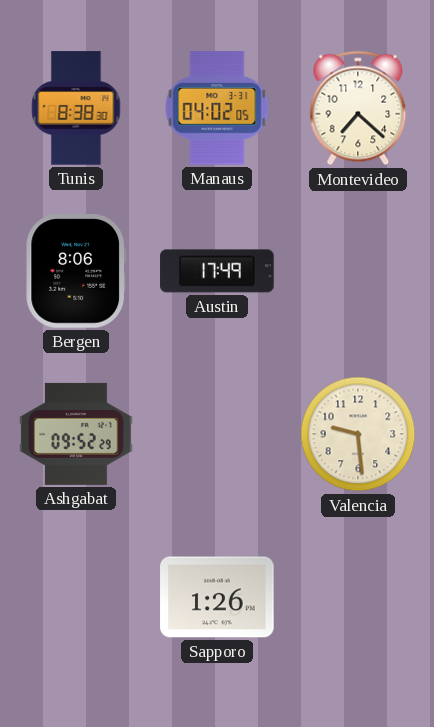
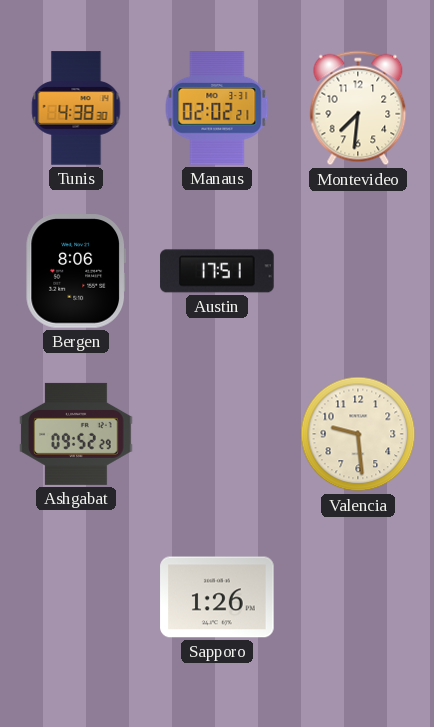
Tunis: 8:38 -> 4:38 (76, 108)
Manaus: 04:02 -> 02:02 (217, 108)
Montevideo: 7:22 -> 7:31 (358, 108)
Austin: 17:49 -> 17:51 (217, 271)
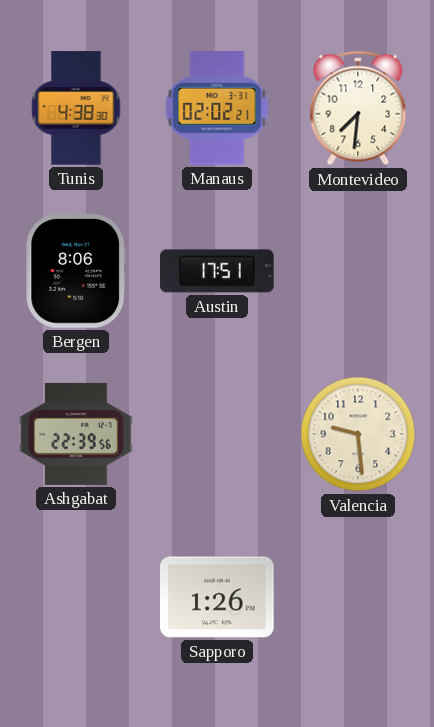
Ashgabat: 09:52 -> 22:39 (76, 434)
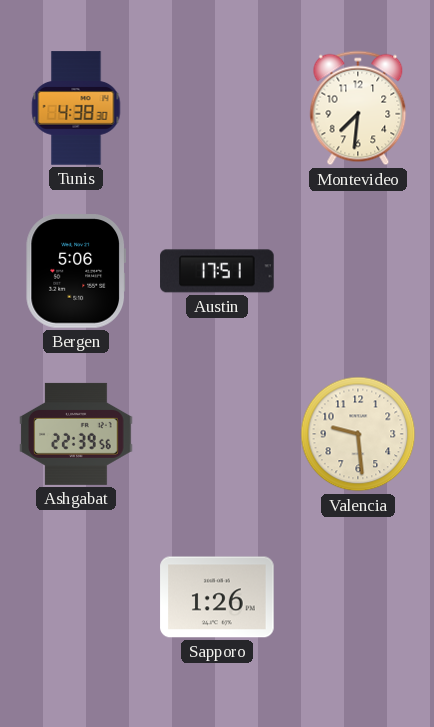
Manaus: 02:02 -> none (217, 108)
Bergen: 8:06 -> 5:06 (75, 271)
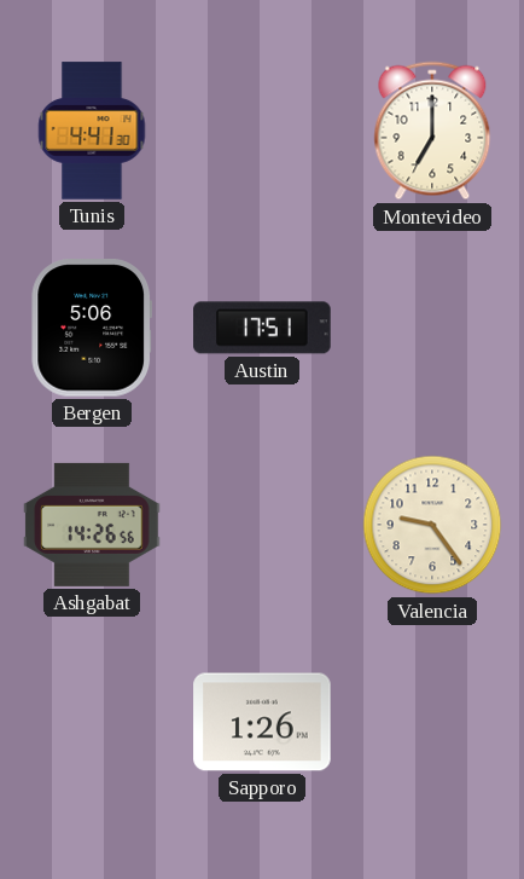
Tunis: 4:38 -> 4:41 (92, 131)
Montevideo: 7:31 -> 7:00 (432, 131)
Ashgabat: 22:39 -> 14:26 (92, 525)
Valencia: 9:29 -> 9:24 (432, 525)
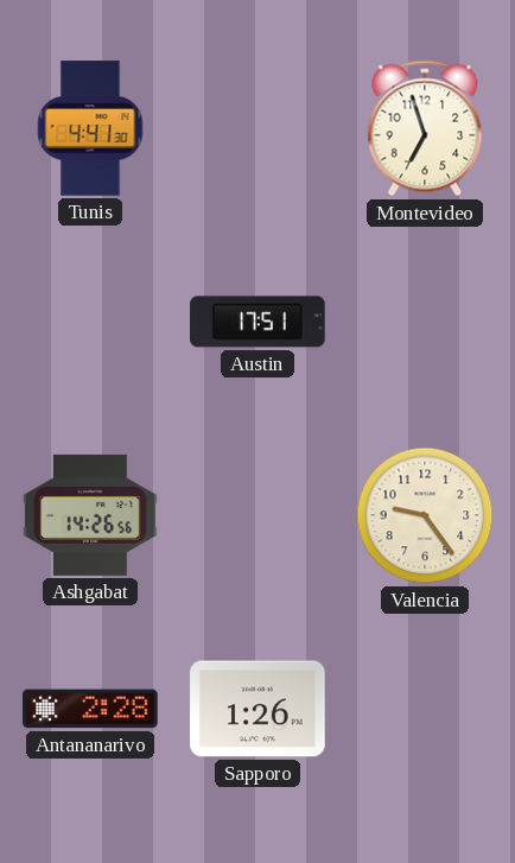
Montevideo: 7:00 -> 6:57 (425, 128)
Bergen: 5:06 -> none (91, 328)
Antananarivo: none -> 2:28 (90, 709)
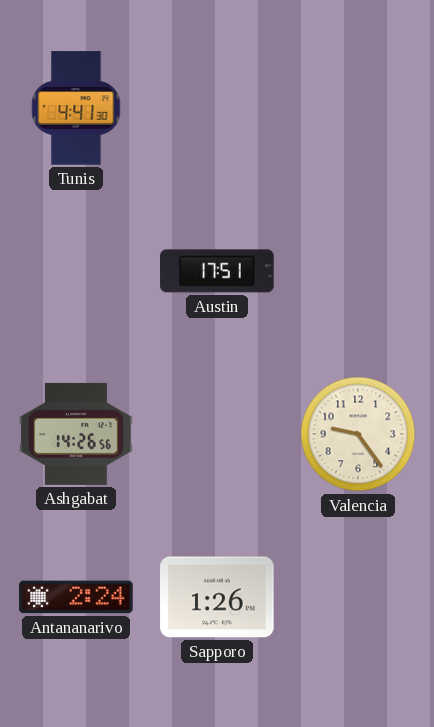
Montevideo: 6:57 -> none (425, 128)
Antananarivo: 2:28 -> 2:24 (76, 597)
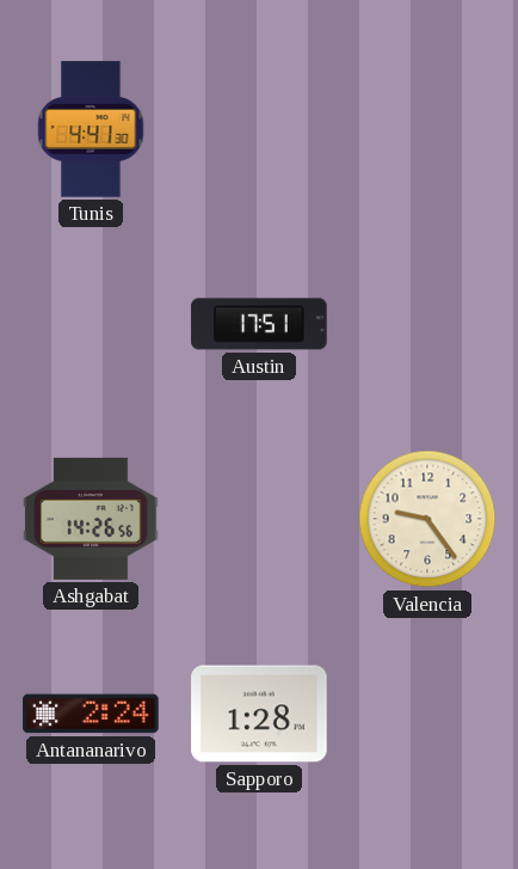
Sapporo: 1:26 -> 1:28 (259, 714)
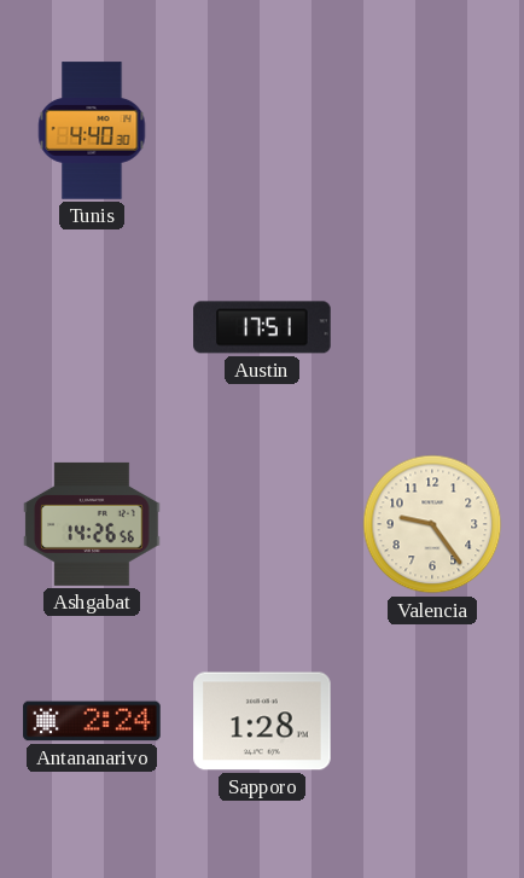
Tunis: 4:41 -> 4:40 (92, 130)
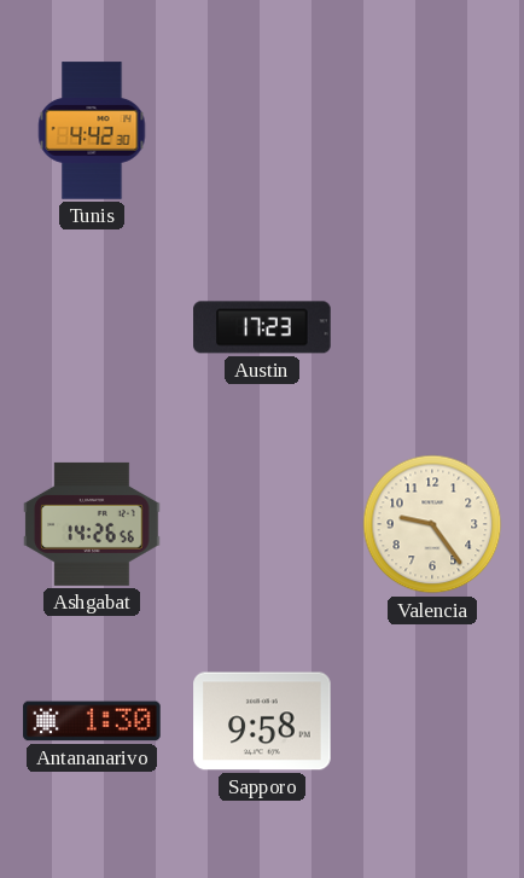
Tunis: 4:40 -> 4:42 (92, 130)
Austin: 17:51 -> 17:23 (262, 327)
Antananarivo: 2:24 -> 1:30 (92, 721)
Sapporo: 1:28 -> 9:58 (262, 721)
